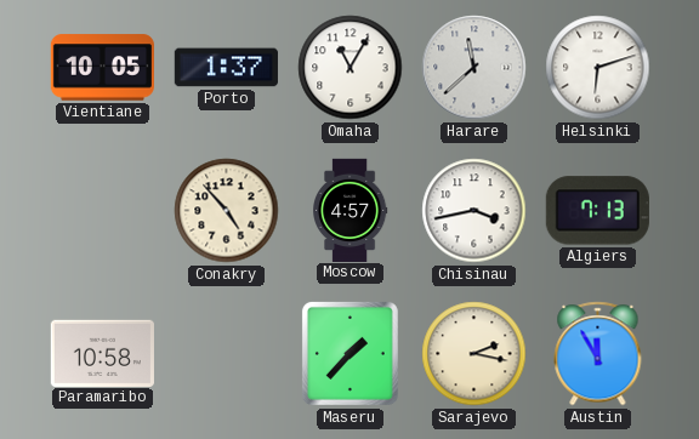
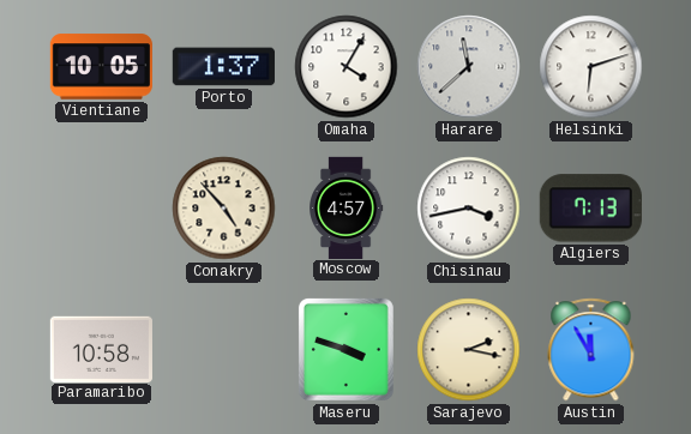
Omaha: 11:05 -> 4:05 (347, 67)
Maseru: 1:37 -> 3:48 (345, 349)
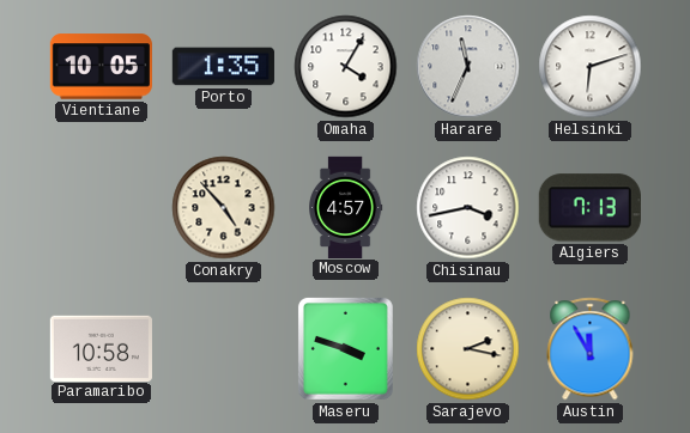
Porto: 1:37 -> 1:35 (223, 67)
Harare: 11:38 -> 11:34 (468, 67)
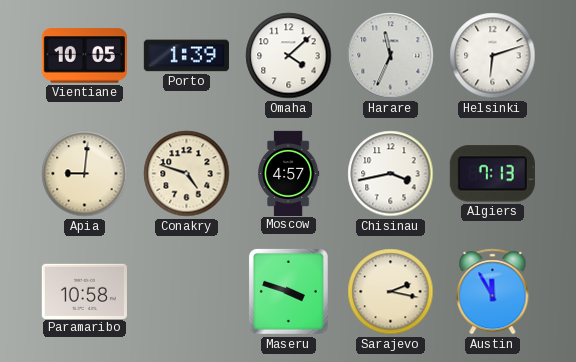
Porto: 1:35 -> 1:39 (186, 56)
Omaha: 4:05 -> 4:08 (289, 56)
Apia: none -> 9:01 (85, 174)
Conakry: 4:53 -> 4:48 (187, 174)
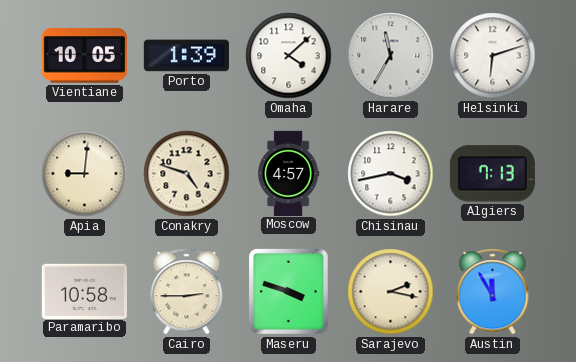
Harare: 11:34 -> 11:35 (391, 56)
Cairo: none -> 2:45 (187, 292)
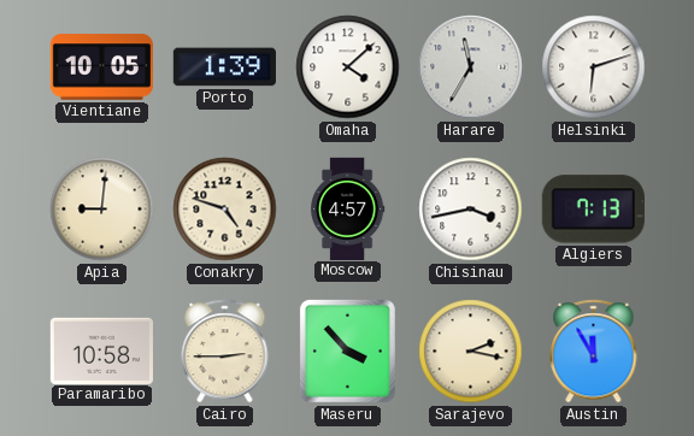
Maseru: 3:48 -> 3:53 (347, 350)
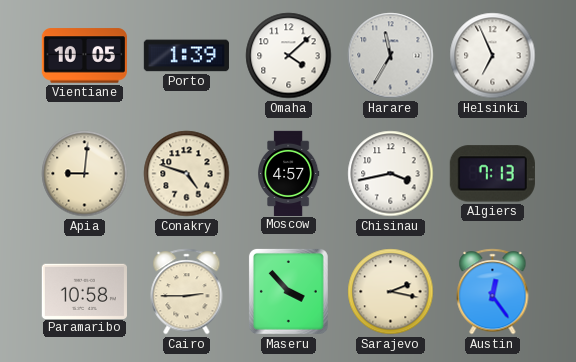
Helsinki: 6:12 -> 6:56 (493, 56)
Austin: 11:55 -> 12:24 (493, 292)
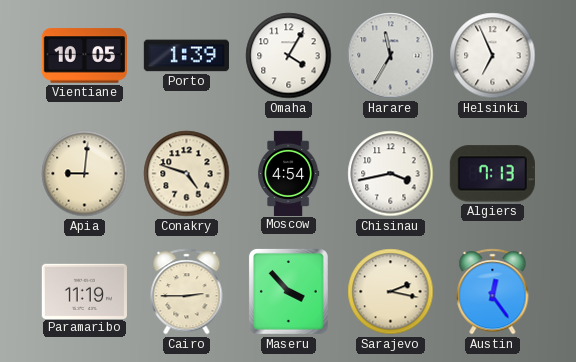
Omaha: 4:08 -> 4:05 (289, 56)
Moscow: 4:57 -> 4:54 (289, 173)
Paramaribo: 10:58 -> 11:19 (84, 291)
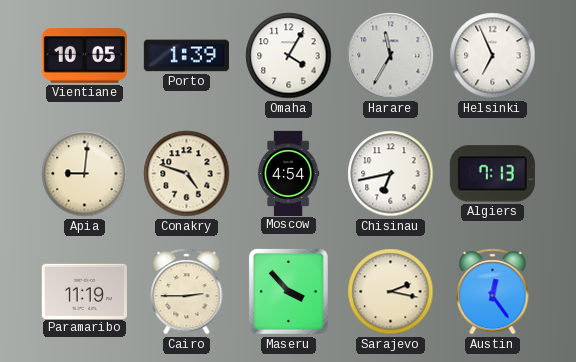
Chisinau: 3:43 -> 6:43 (391, 174)
